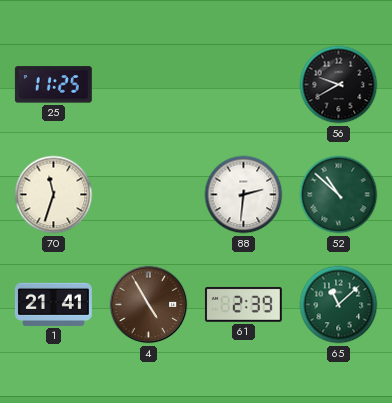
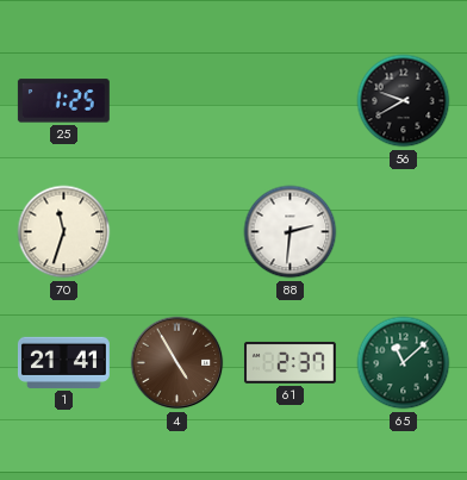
25: 11:25 -> 1:25 (63, 101)
52: 10:52 -> none (339, 195)
61: 2:39 -> 2:37 (289, 363)
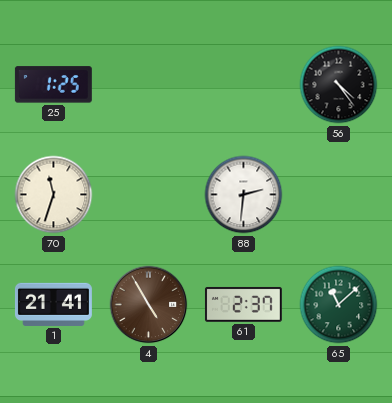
56: 9:40 -> 4:24 (339, 85)
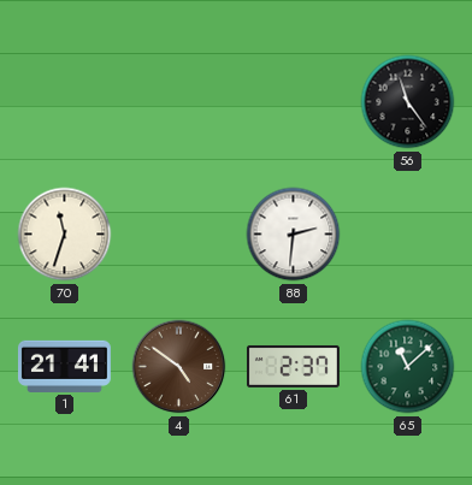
25: 1:25 -> none (53, 85)
56: 4:24 -> 11:24 (408, 102)
4: 4:55 -> 4:51 (179, 367)
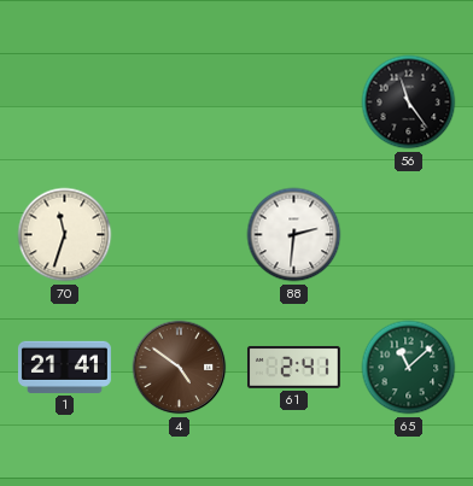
61: 2:37 -> 2:41 (293, 368)
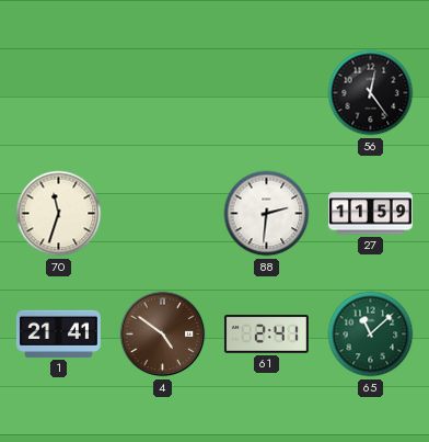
56: 11:24 -> 12:24 (371, 93)
27: none -> 11:59 (371, 214)
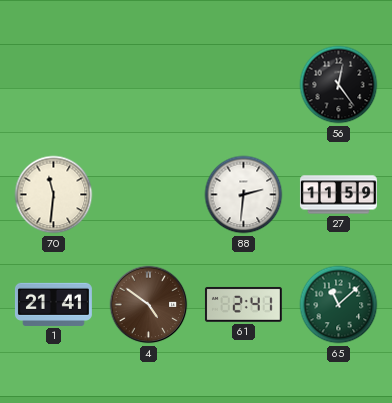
70: 11:33 -> 11:31 (54, 195)
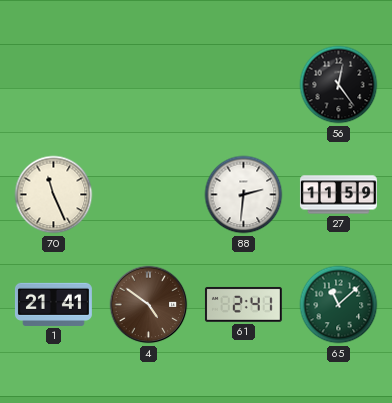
70: 11:31 -> 11:26 (54, 195)
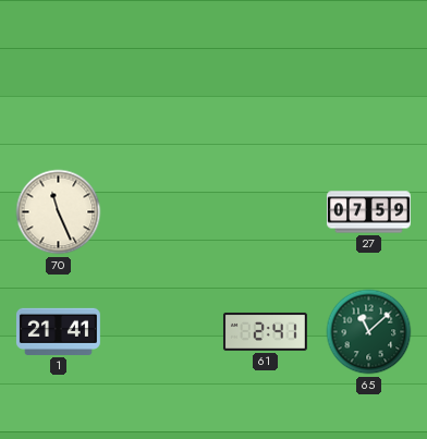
56: 12:24 -> none (339, 85)
88: 2:31 -> none (244, 195)
27: 11:59 -> 07:59 (369, 212)
4: 4:51 -> none (149, 305)
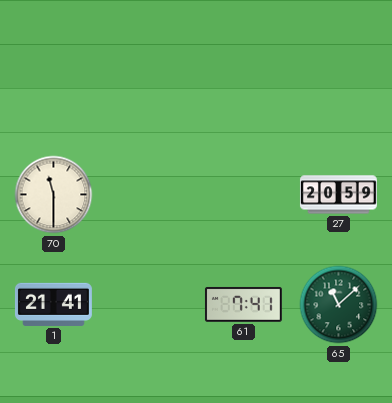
70: 11:26 -> 11:30 (54, 195)
27: 07:59 -> 20:59 (339, 195)
61: 2:41 -> 7:41 (243, 305)
